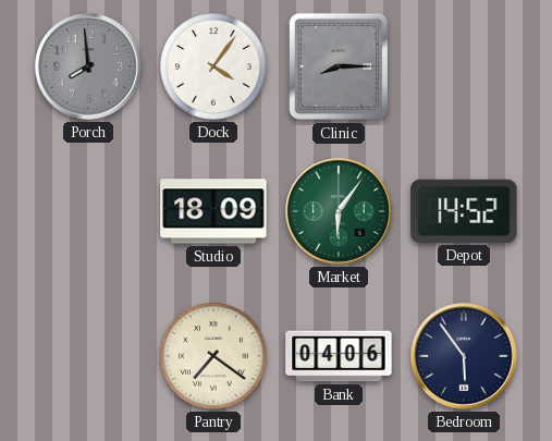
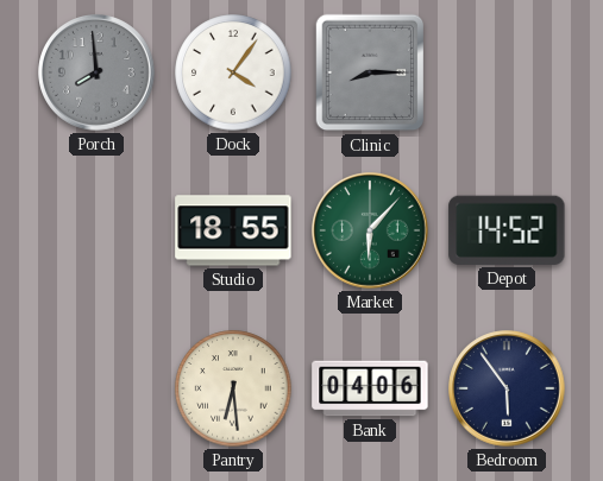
Studio: 18:09 -> 18:55 (233, 230)
Market: 6:06 -> 6:07 (371, 232)
Pantry: 7:21 -> 6:29 (233, 388)
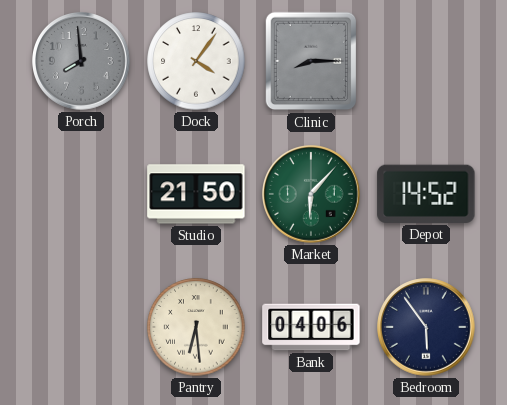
Studio: 18:55 -> 21:50 (196, 194)
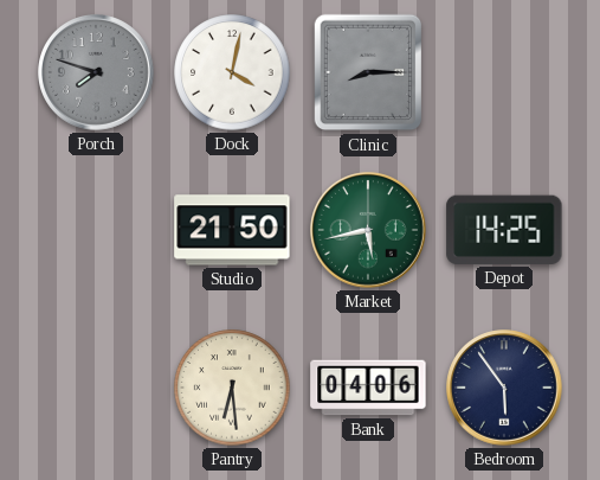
Porch: 7:59 -> 7:48 (97, 73)
Dock: 4:06 -> 4:02 (232, 72)
Market: 6:07 -> 5:43 (369, 231)
Depot: 14:52 -> 14:25 (504, 230)
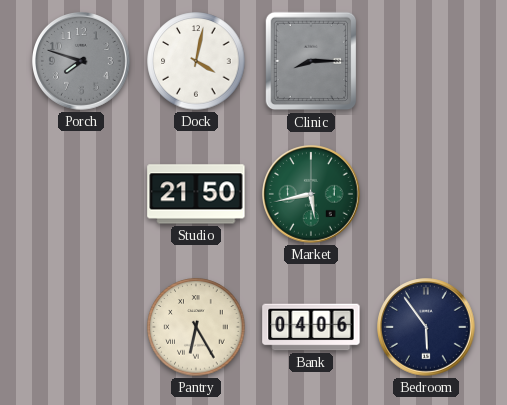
Depot: 14:25 -> none (504, 230)
Pantry: 6:29 -> 6:25 (196, 327)
